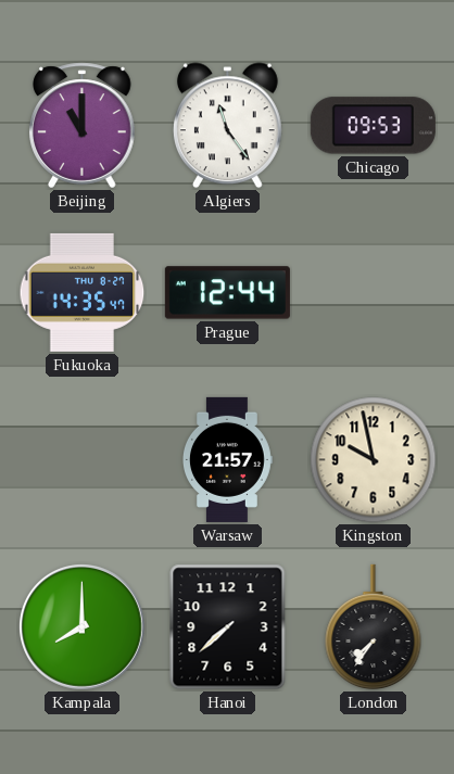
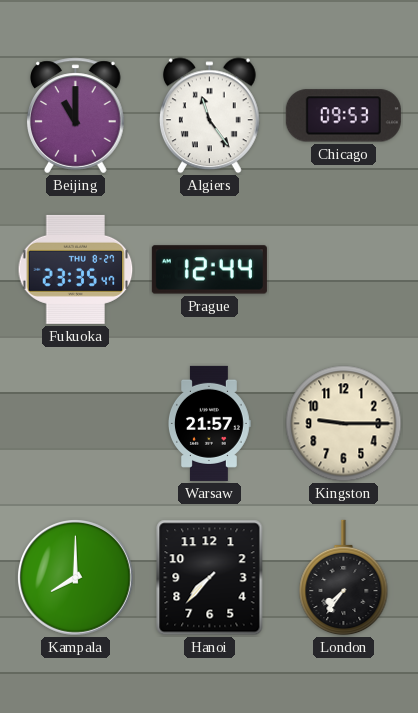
Fukuoka: 14:35 -> 23:35 (76, 269)
Kingston: 9:58 -> 9:15 (344, 424)
Hanoi: 7:38 -> 7:37 (210, 578)
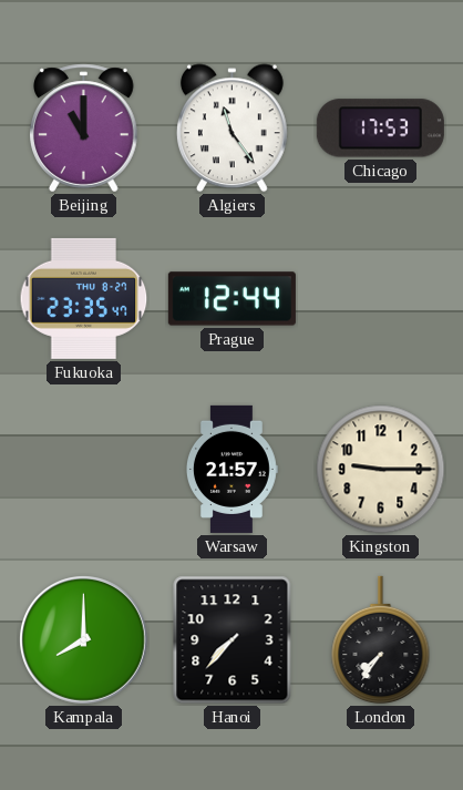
Chicago: 09:53 -> 17:53 (380, 129)
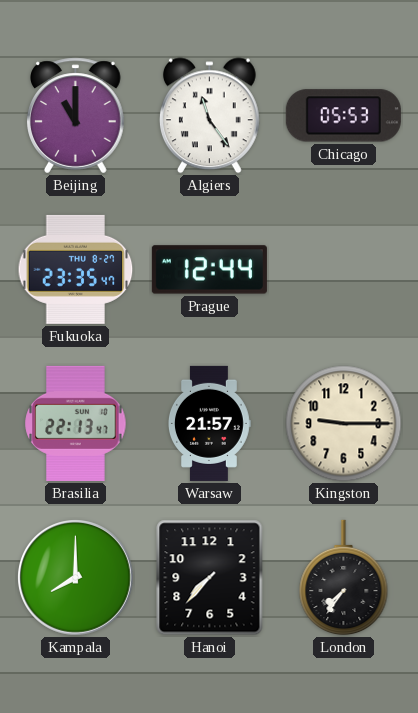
Chicago: 17:53 -> 05:53 (343, 116)
Brasilia: none -> 22:13 (76, 423)
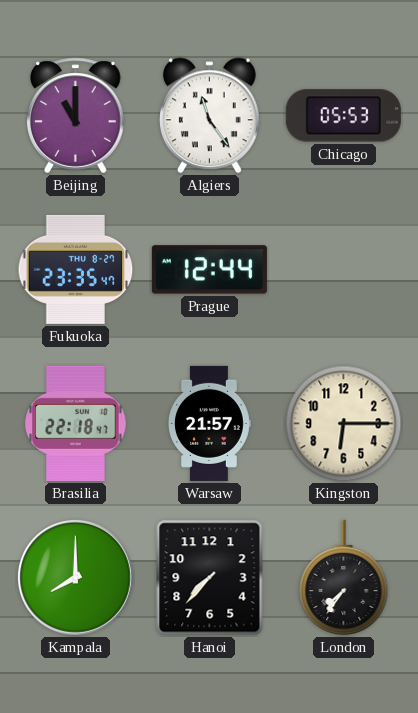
Brasilia: 22:13 -> 22:18 (76, 423)
Kingston: 9:15 -> 6:15 (344, 424)
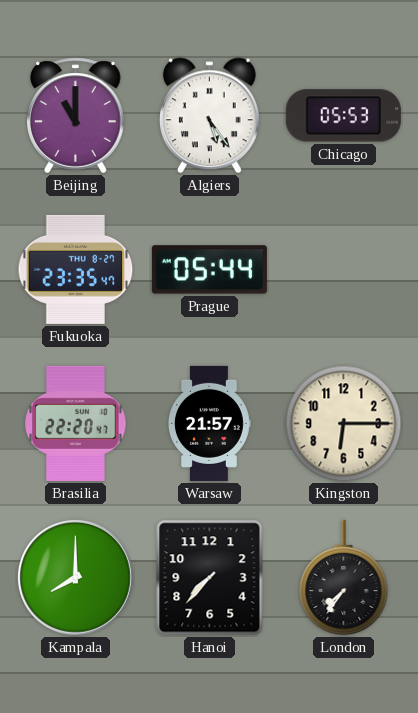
Algiers: 11:24 -> 5:24 (209, 116)
Prague: 12:44 -> 05:44 (209, 270)
Brasilia: 22:18 -> 22:20 (76, 423)
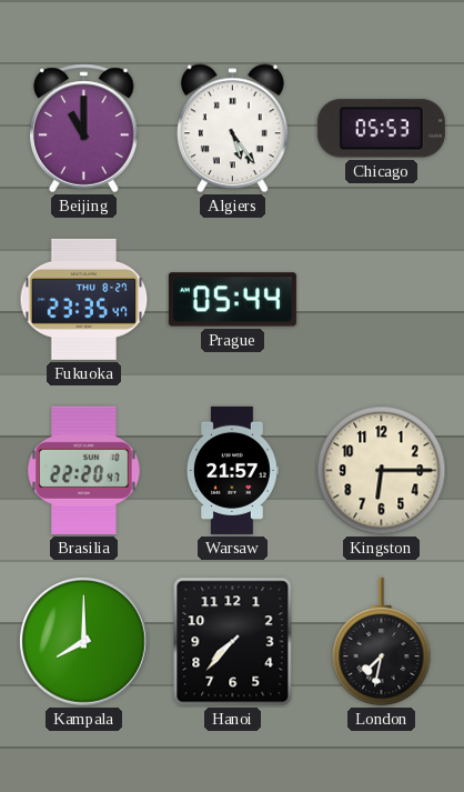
London: 7:36 -> 7:32 (382, 642)
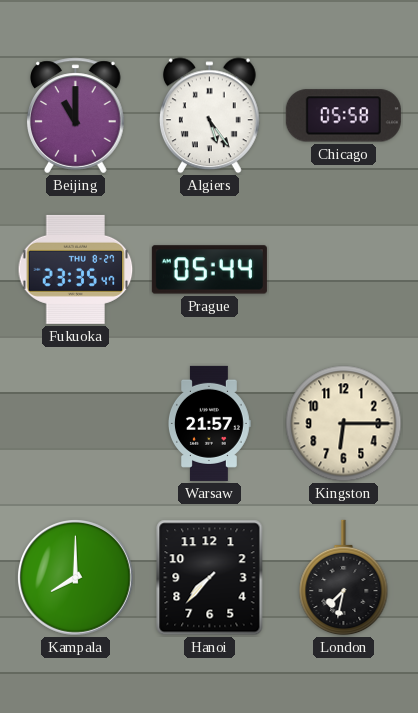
Chicago: 05:53 -> 05:58 (343, 116)
Brasilia: 22:20 -> none (84, 470)
